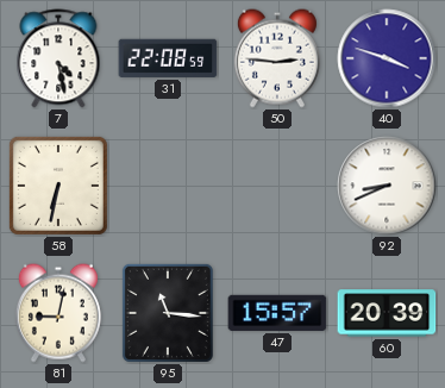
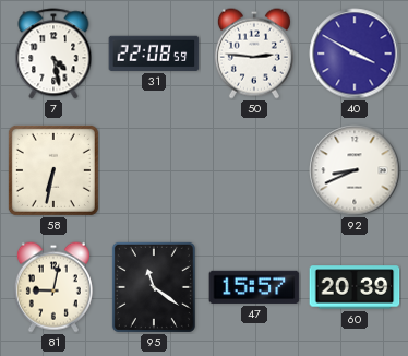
40: 3:48 -> 3:50 (355, 54)
95: 11:16 -> 11:21 (154, 287)
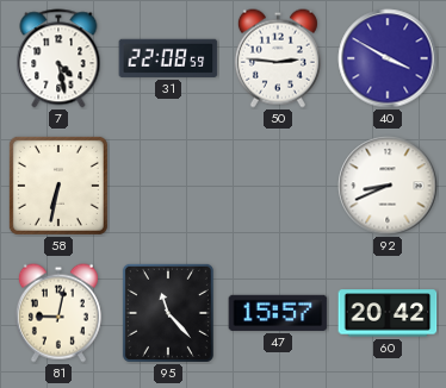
95: 11:21 -> 11:23 (168, 313)
60: 20:39 -> 20:42 (388, 313)
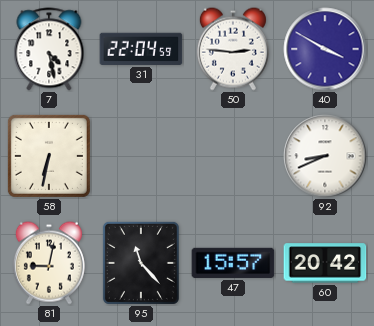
31: 22:08 -> 22:04 (141, 49)
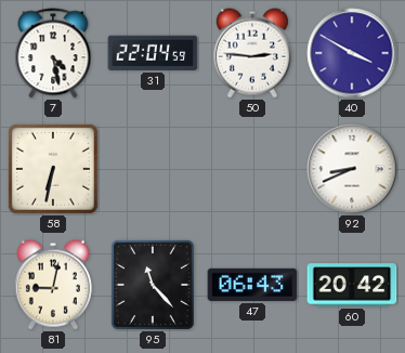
47: 15:57 -> 06:43 (252, 285)
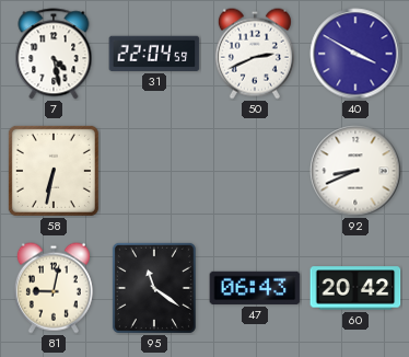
50: 2:46 -> 2:41 (255, 54)
95: 11:23 -> 11:21 (154, 288)
